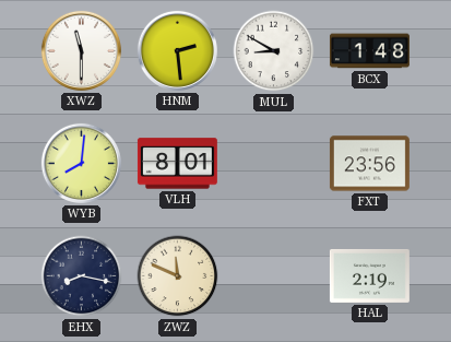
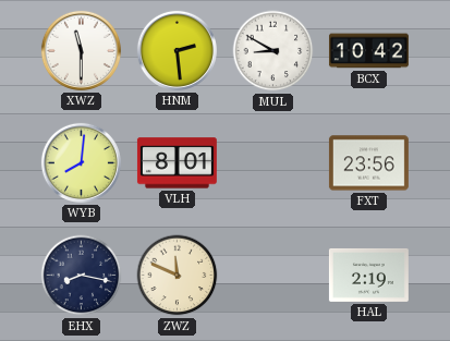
BCX: 1:48 -> 10:42 (368, 51)
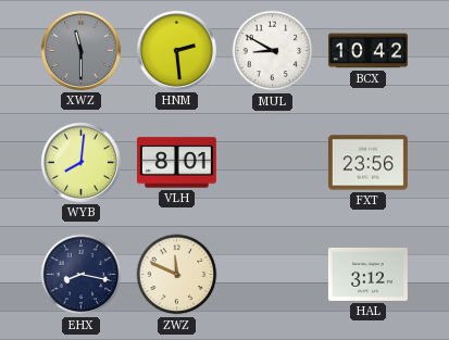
XWZ dial: white -> grey (80, 50)
HAL: 2:19 -> 3:12 (367, 274)
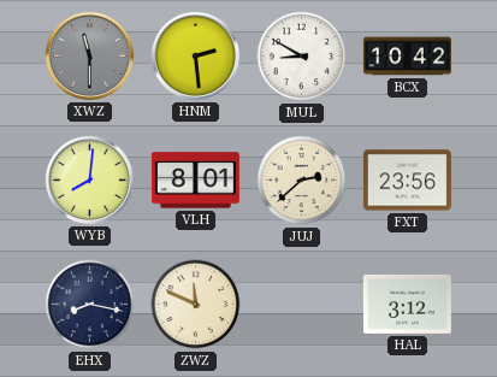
JUJ: none -> 2:38 (302, 181)
